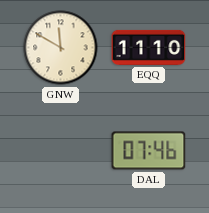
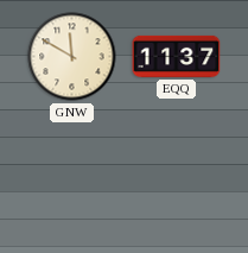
EQQ: 11:10 -> 11:37 (177, 56)
DAL: 07:46 -> none (149, 151)
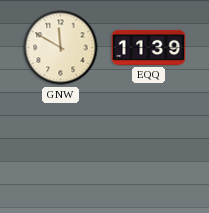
EQQ: 11:37 -> 11:39 (149, 47)
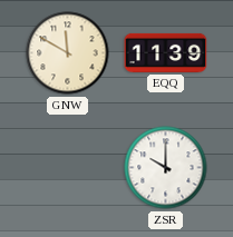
ZSR: none -> 10:00 (166, 168)
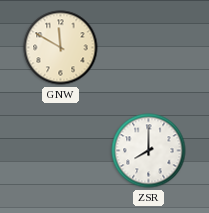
EQQ: 11:39 -> none (166, 52)
ZSR: 10:00 -> 8:00 (149, 151)
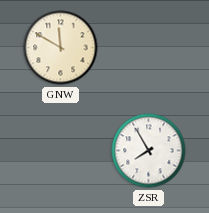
ZSR: 8:00 -> 7:55 (149, 151)
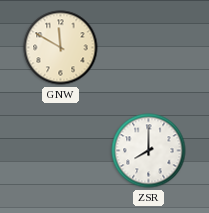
ZSR: 7:55 -> 8:00 (149, 151)
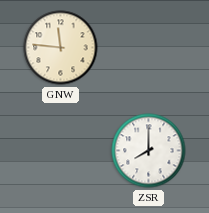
GNW: 11:50 -> 11:46 (61, 48)
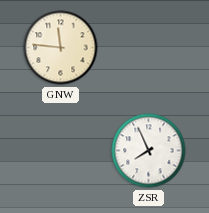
ZSR: 8:00 -> 7:56 (149, 151)
